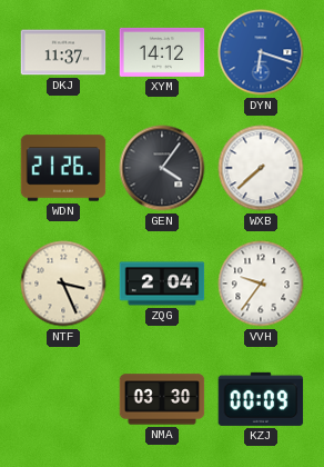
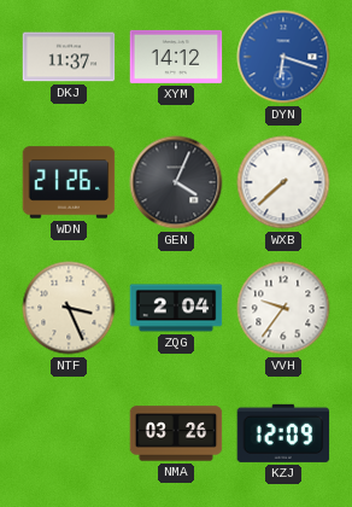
GEN: 4:06 -> 4:04 (176, 182)
NMA: 03:30 -> 03:26 (176, 433)
KZJ: 00:09 -> 12:09 (283, 433)
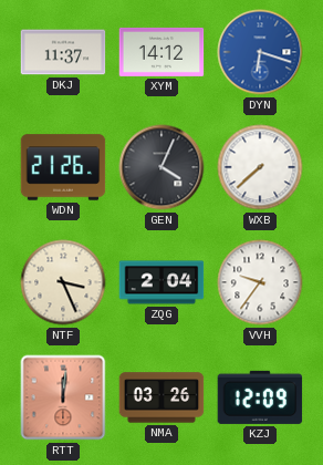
RTT: none -> 12:01 (63, 397)
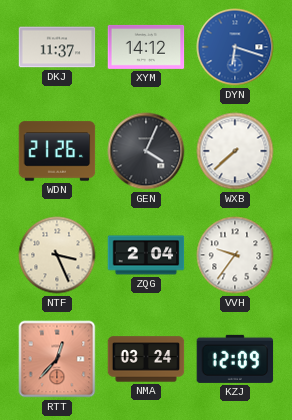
RTT: 12:01 -> 12:37 (57, 359)
NMA: 03:26 -> 03:24 (146, 359)
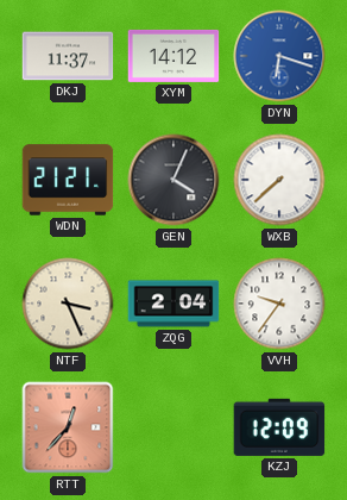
WDN: 21:26 -> 21:21 (68, 180)
NMA: 03:24 -> none (146, 359)
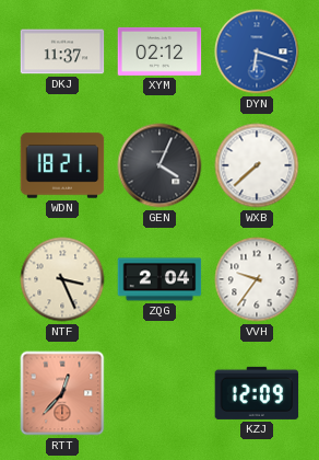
XYM: 14:12 -> 02:12 (159, 51)
WDN: 21:21 -> 18:21 (62, 165)
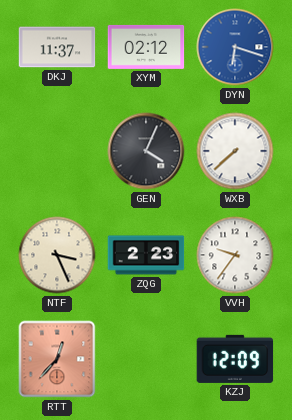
WDN: 18:21 -> none (62, 165)
ZQG: 2:04 -> 2:23 (146, 255)
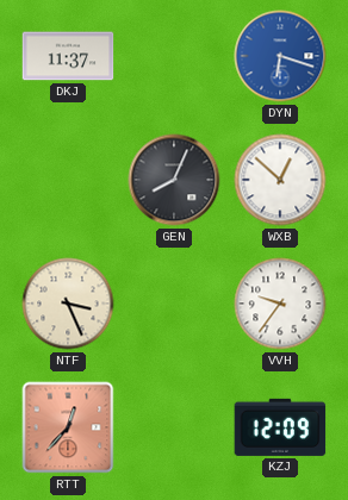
XYM: 02:12 -> none (146, 47)
GEN: 4:04 -> 8:04 (174, 180)
WXB: 7:38 -> 12:52 (280, 180)
ZQG: 2:23 -> none (146, 255)
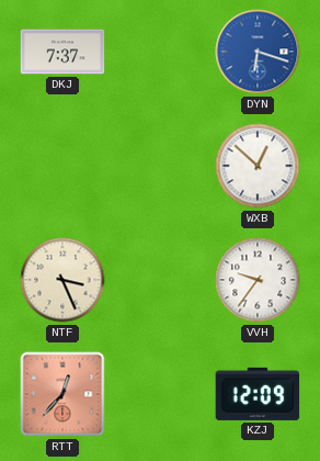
DKJ: 11:37 -> 7:37 (62, 52)
GEN: 8:04 -> none (174, 180)
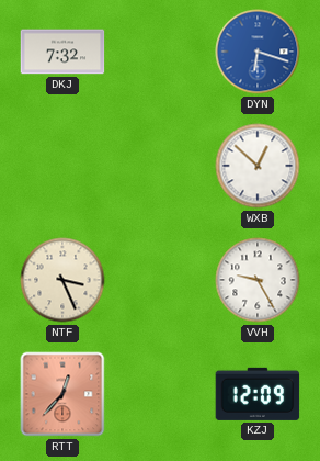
DKJ: 7:37 -> 7:32 (62, 52)
VVH: 9:36 -> 9:25 (258, 280)
